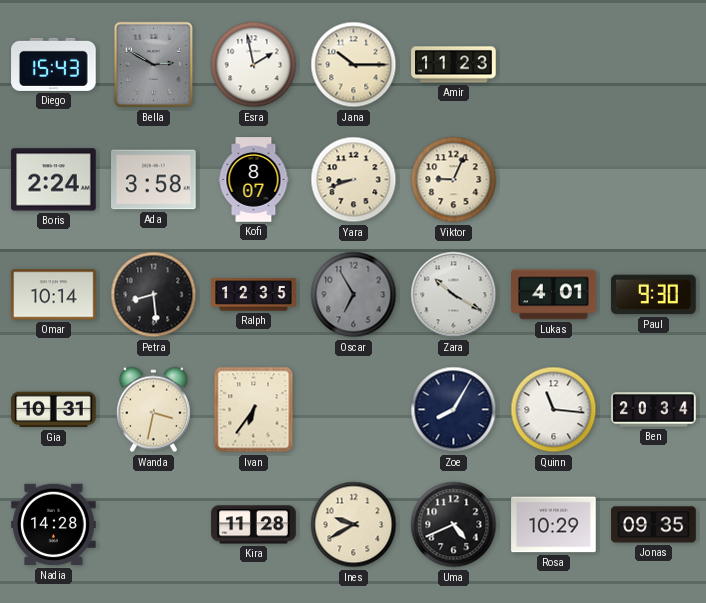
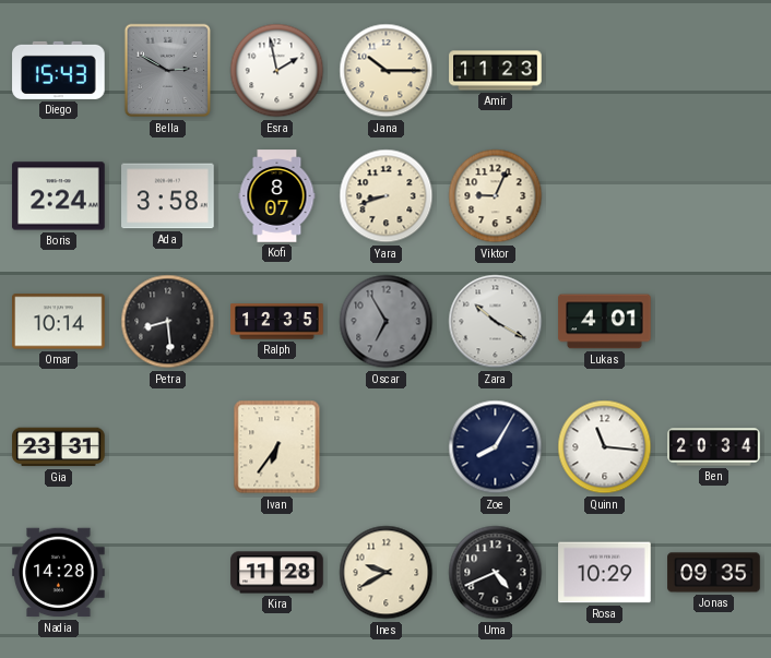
Paul: 9:30 -> none (654, 295)
Gia: 10:31 -> 23:31 (59, 447)
Wanda: 3:32 -> none (153, 410)
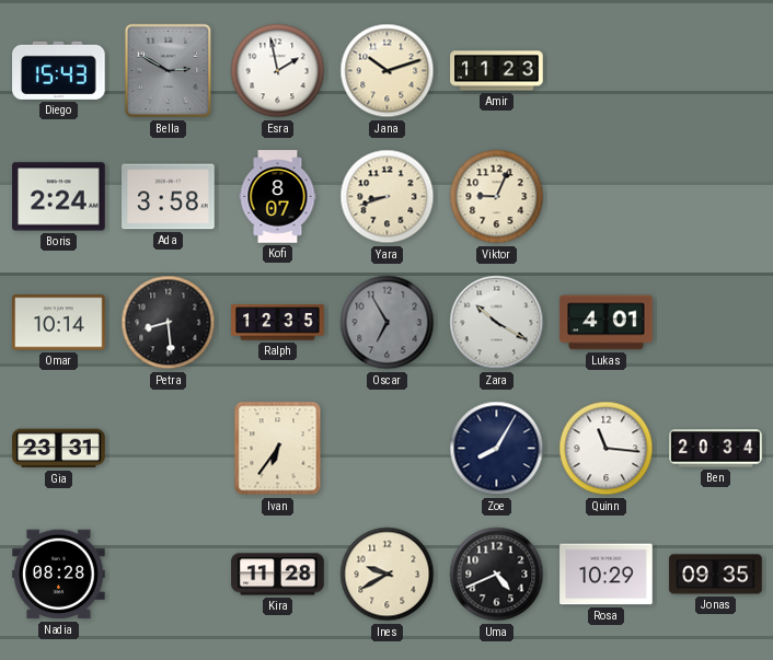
Jana: 10:15 -> 10:12 (388, 71)
Nadia: 14:28 -> 08:28 (59, 575)
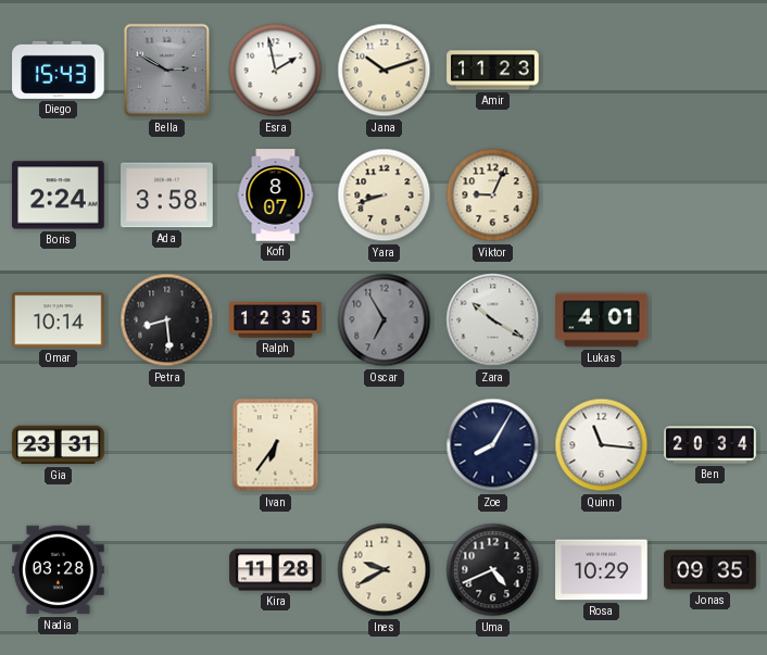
Nadia: 08:28 -> 03:28 (59, 570)
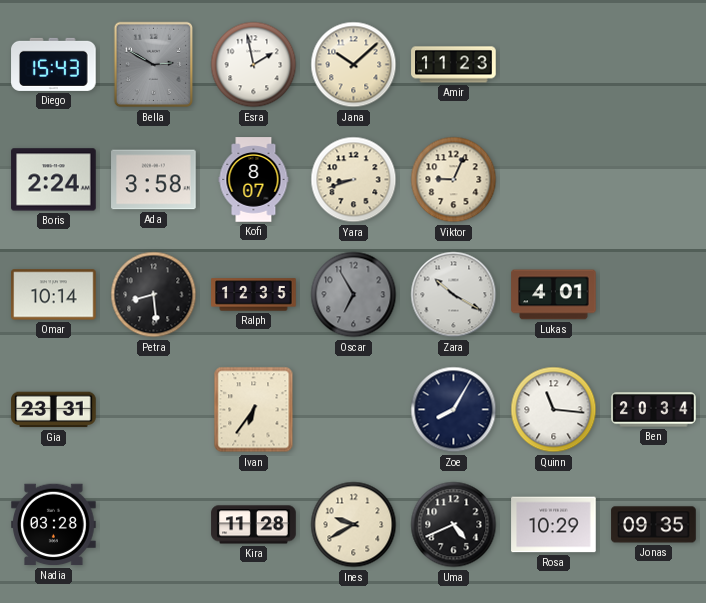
Jana: 10:12 -> 10:08 (354, 65)
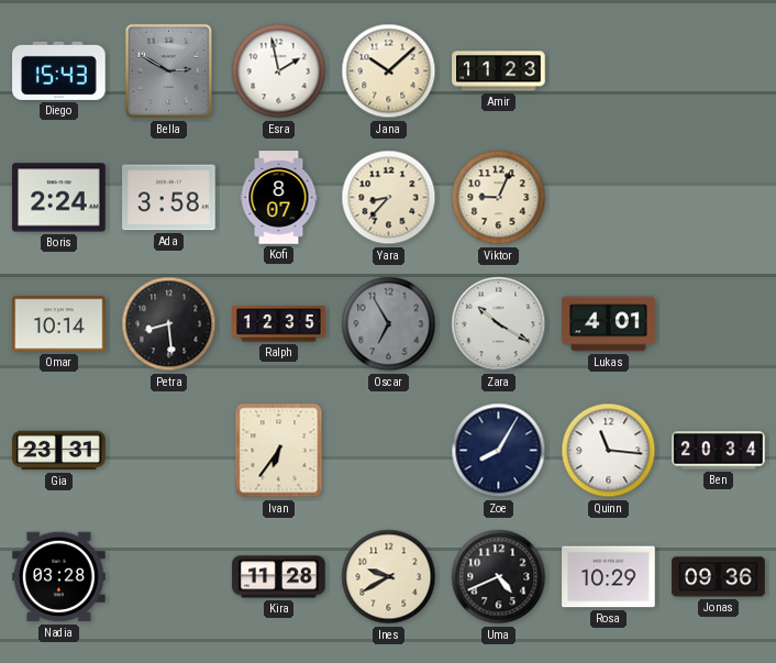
Yara: 8:42 -> 8:37 (389, 198)
Jonas: 09:35 -> 09:36 (719, 577)
